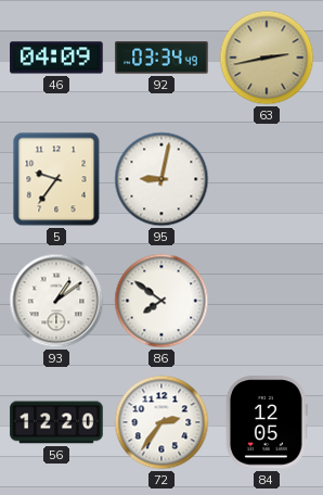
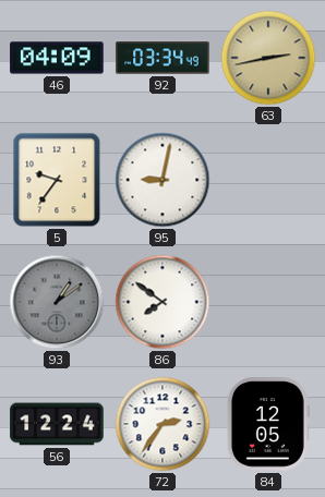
93 dial: white -> grey (57, 302)
56: 12:20 -> 12:24 (57, 424)
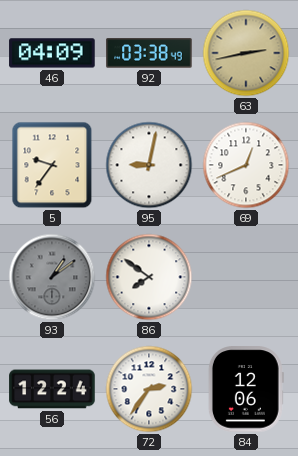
92: 03:34 -> 03:38 (149, 53)
69: none -> 12:41 (246, 165)
84: 12:05 -> 12:06 (246, 389)
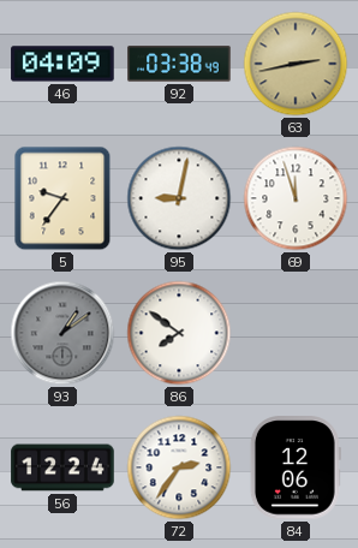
69: 12:41 -> 11:57 (296, 198)
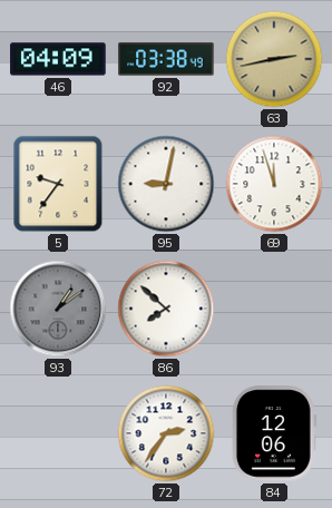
86: 7:51 -> 7:52 (166, 309)
56: 12:24 -> none (62, 467)
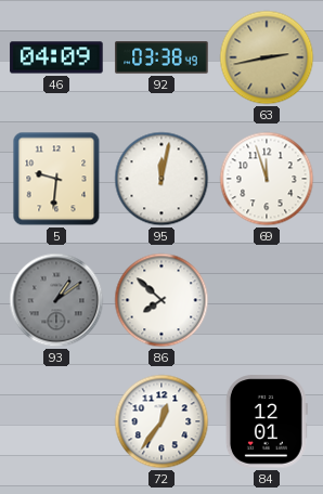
5: 9:36 -> 9:31 (56, 179)
95: 9:02 -> 12:02 (161, 179)
72: 2:36 -> 12:36 (161, 421)
84: 12:06 -> 12:01 (267, 421)
